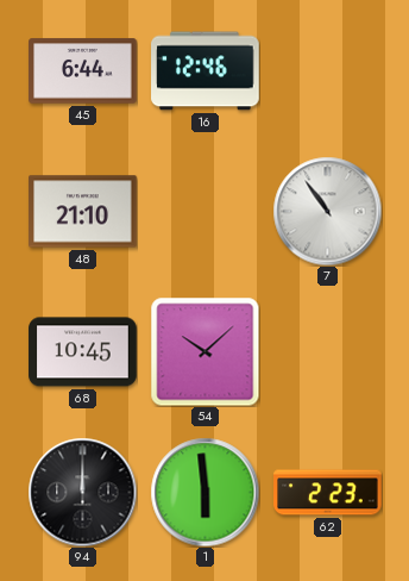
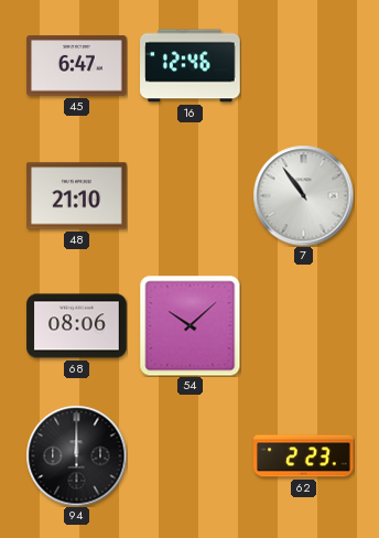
45: 6:44 -> 6:47 (77, 66)
68: 10:45 -> 08:06 (77, 326)
1: 5:59 -> none (204, 492)
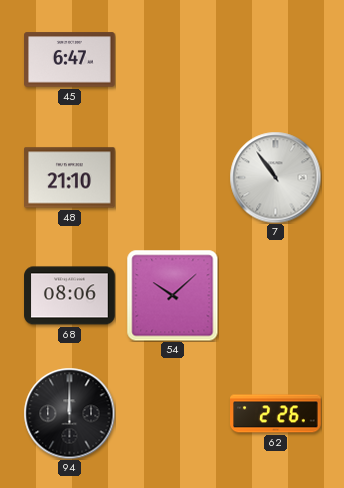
16: 12:46 -> none (191, 66)
62: 2:23 -> 2:26 (276, 414)
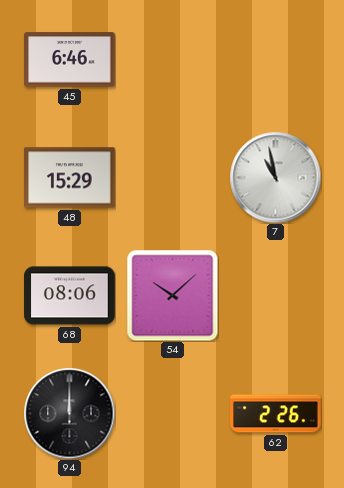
45: 6:47 -> 6:46 (70, 60)
48: 21:10 -> 15:29 (70, 178)
7: 10:54 -> 10:58 (275, 177)
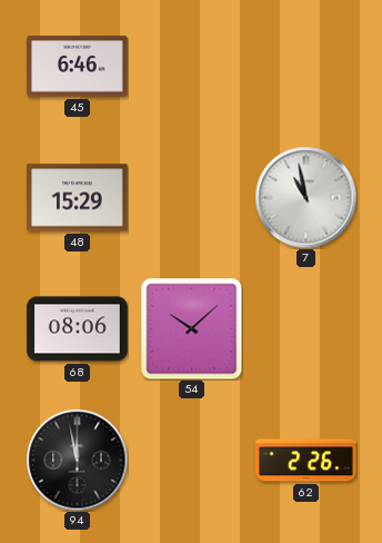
94: 12:00 -> 11:58 (77, 460)
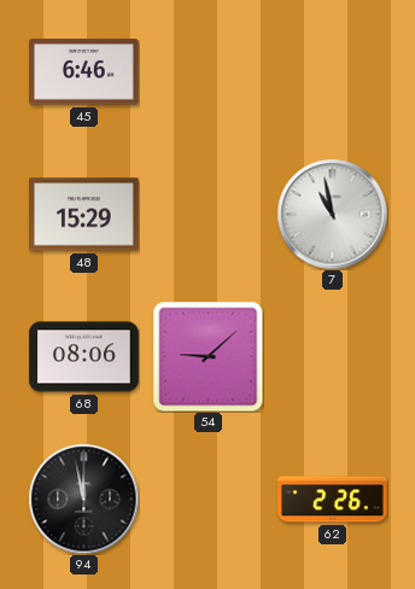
54: 10:08 -> 9:08 (207, 356)
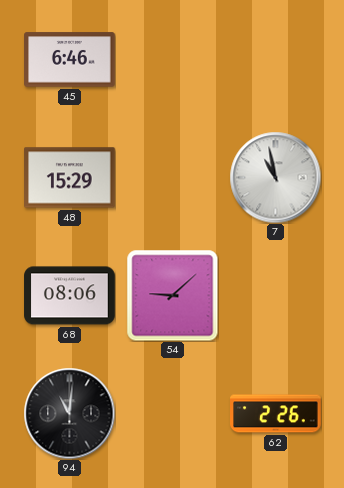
94: 11:58 -> 11:01 (69, 413)
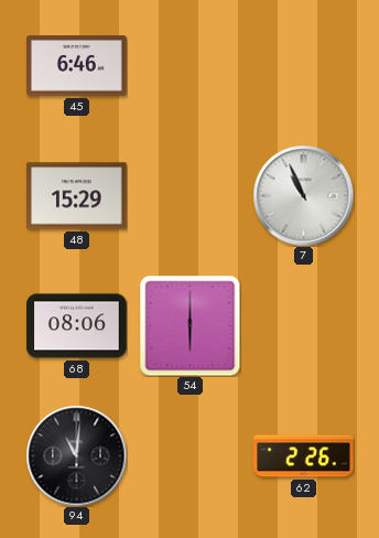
7: 10:58 -> 10:56 (303, 195)
54: 9:08 -> 6:00 (189, 325)
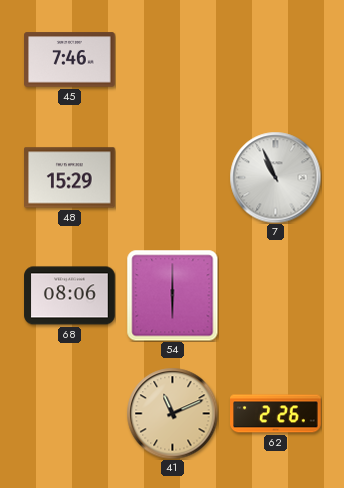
45: 6:46 -> 7:46 (70, 60)
94: 11:01 -> none (76, 455)
41: none -> 11:11 (172, 413)
